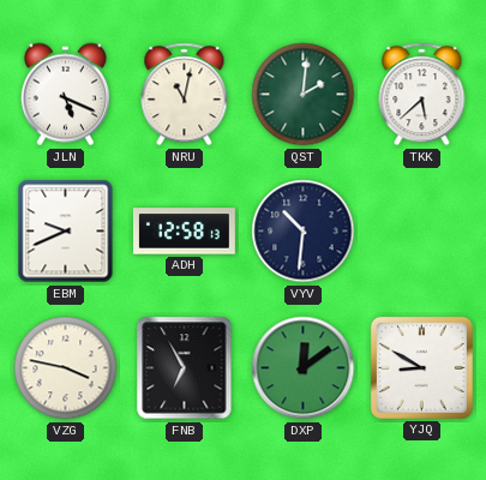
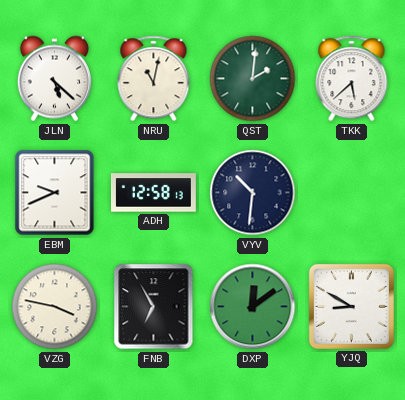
JLN: 5:19 -> 5:22 (54, 79)
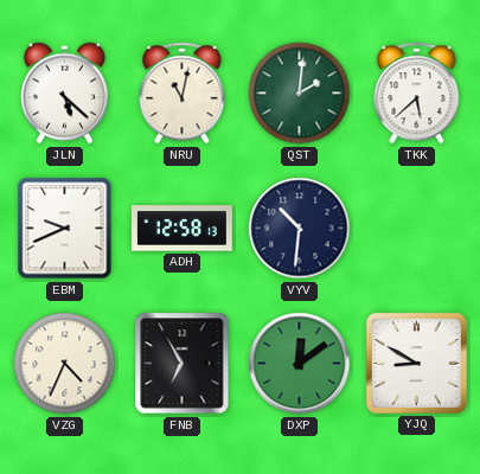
VZG: 3:47 -> 4:34 (65, 364)
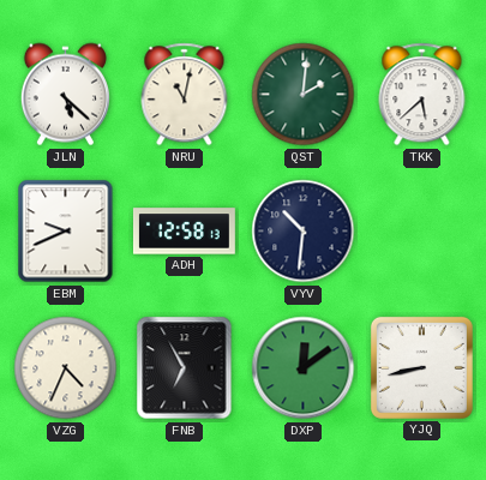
YJQ: 8:50 -> 8:43 (421, 367)
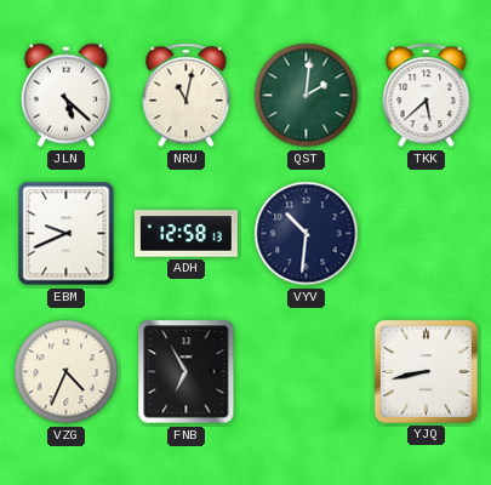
DXP: 12:09 -> none (304, 368)
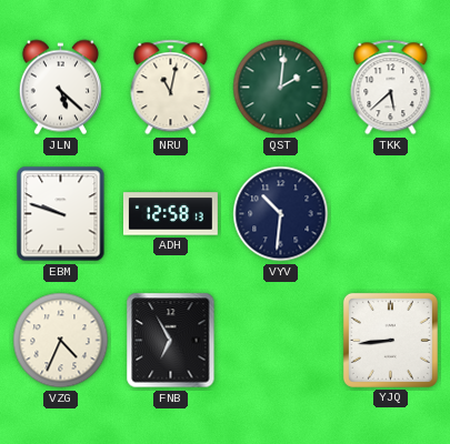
EBM: 9:41 -> 9:48 (61, 214)
YJQ: 8:43 -> 8:44 (390, 340)
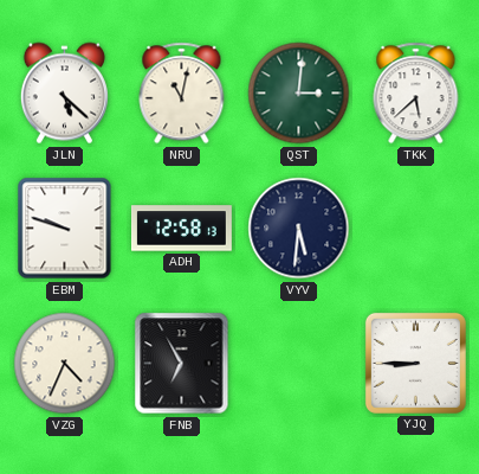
QST: 2:01 -> 3:01 (299, 94)
VYV: 10:31 -> 5:31 (299, 229)
YJQ: 8:44 -> 8:45 (415, 363)
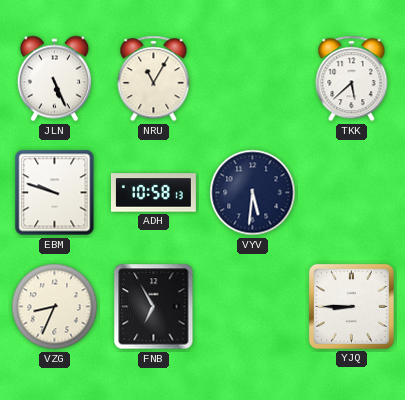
JLN: 5:22 -> 5:26 (54, 79)
NRU: 11:02 -> 11:05 (154, 79)
QST: 3:01 -> none (299, 94)
ADH: 12:58 -> 10:58 (153, 193)
VZG: 4:34 -> 8:34 (55, 307)
